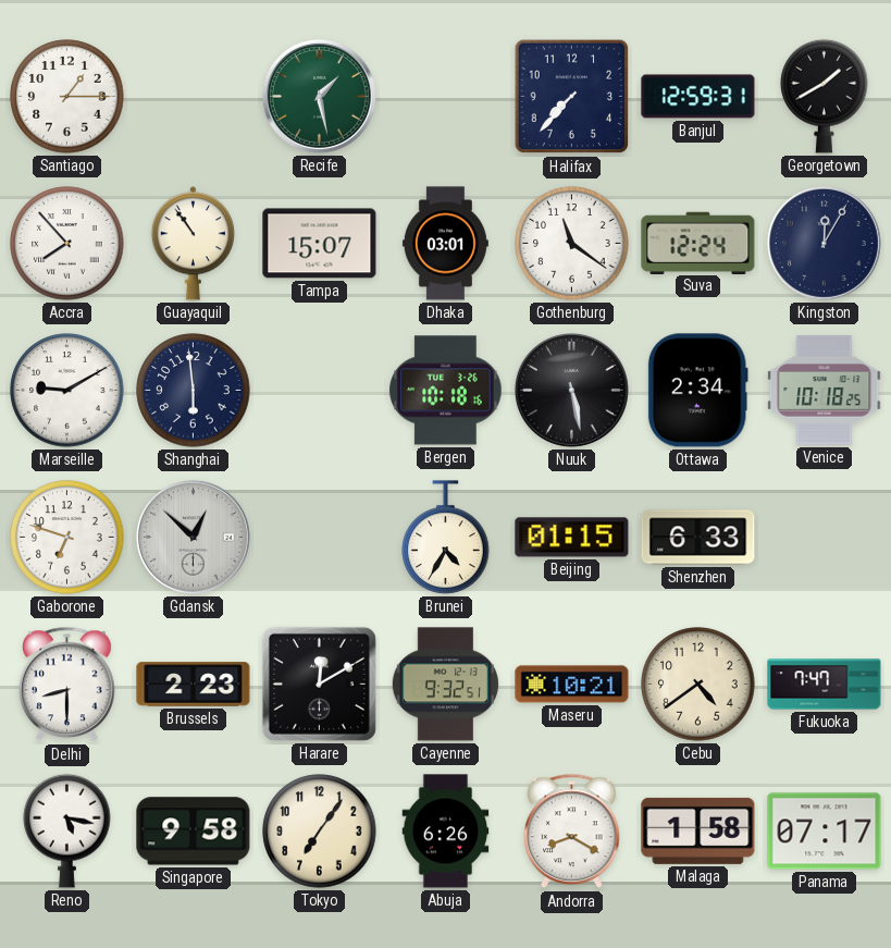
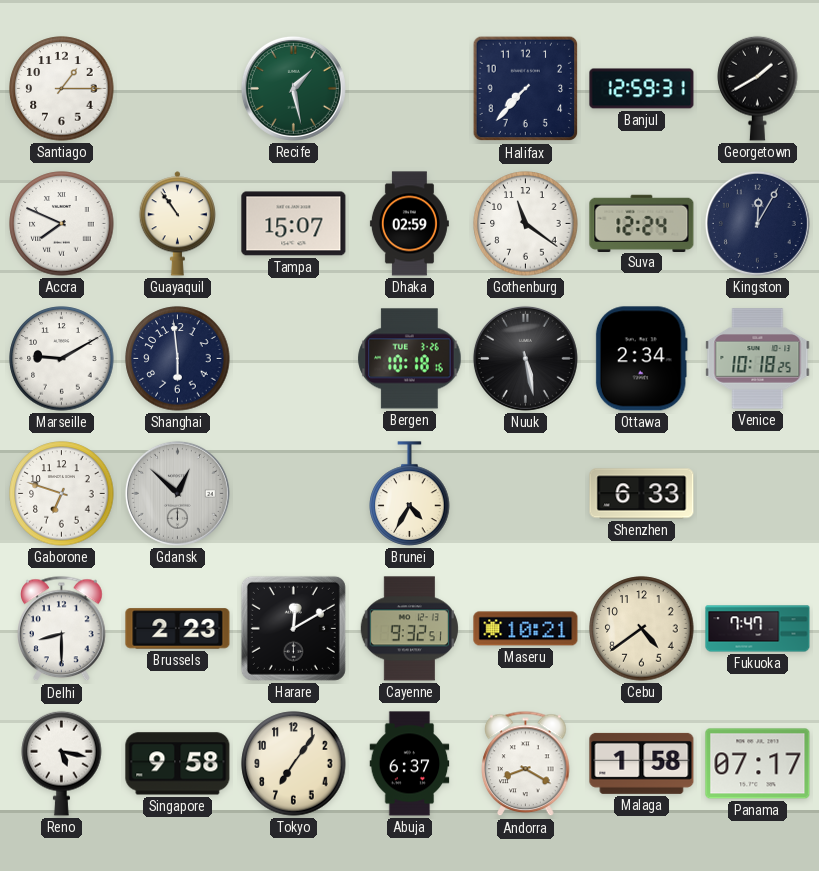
Accra: 7:53 -> 7:49 (62, 224)
Dhaka: 03:01 -> 02:59 (409, 224)
Beijing: 01:15 -> none (572, 538)
Abuja: 6:26 -> 6:37 (410, 764)
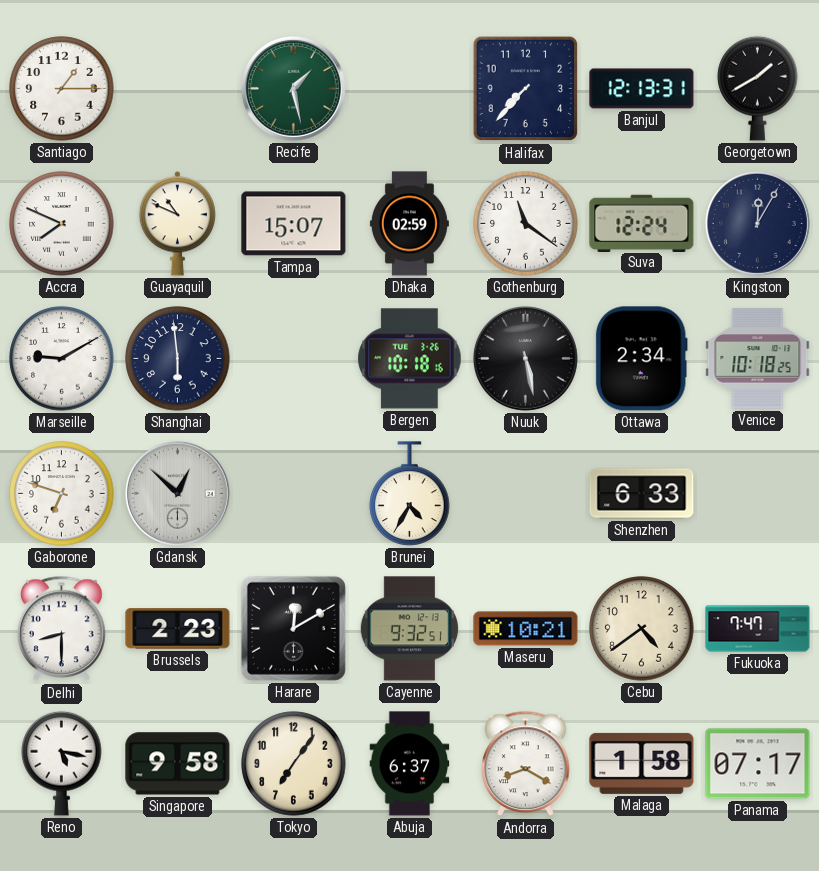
Banjul: 12:59 -> 12:13 (642, 89)
Guayaquil: 10:54 -> 10:49 (177, 224)
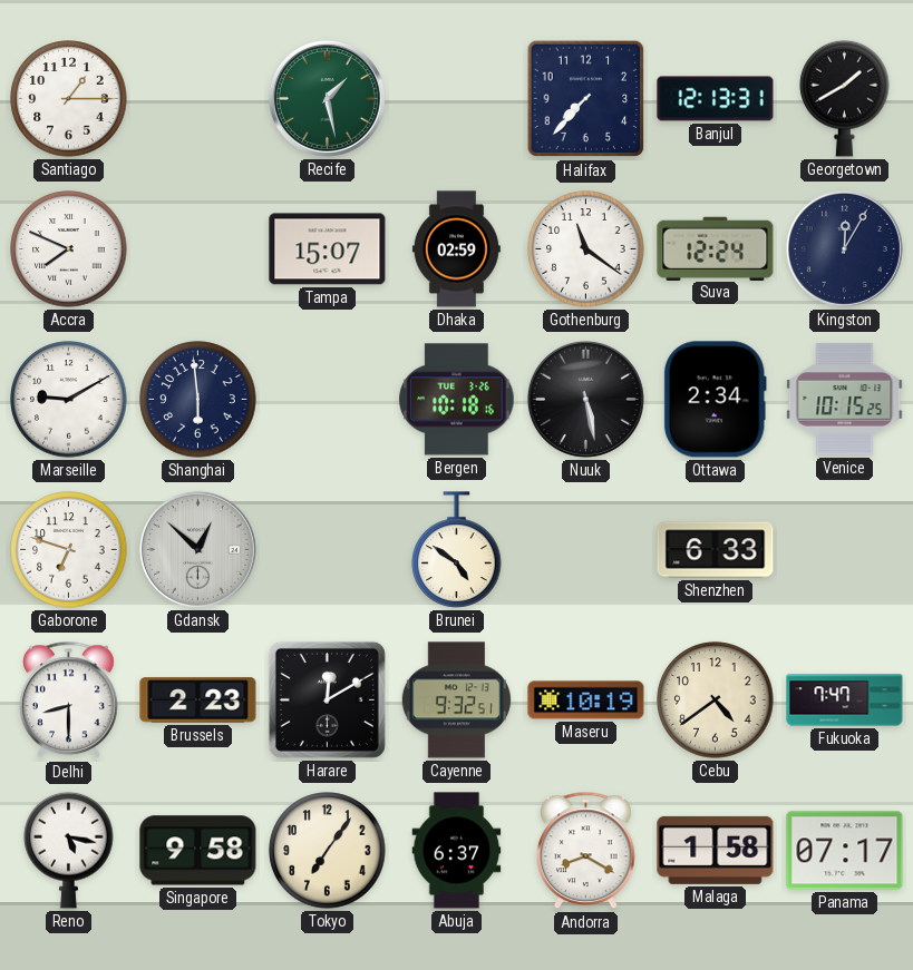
Guayaquil: 10:49 -> none (177, 224)
Venice: 10:18 -> 10:15 (845, 400)
Brunei: 4:35 -> 4:51 (457, 550)
Maseru: 10:21 -> 10:19 (586, 700)
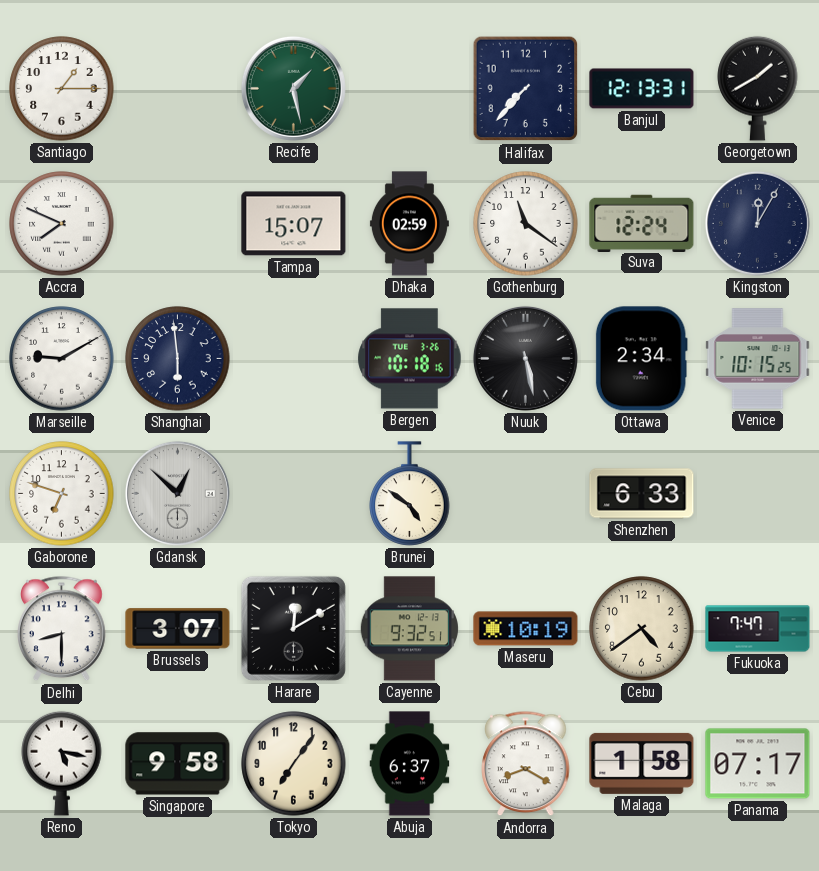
Brussels: 2:23 -> 3:07 (178, 629)
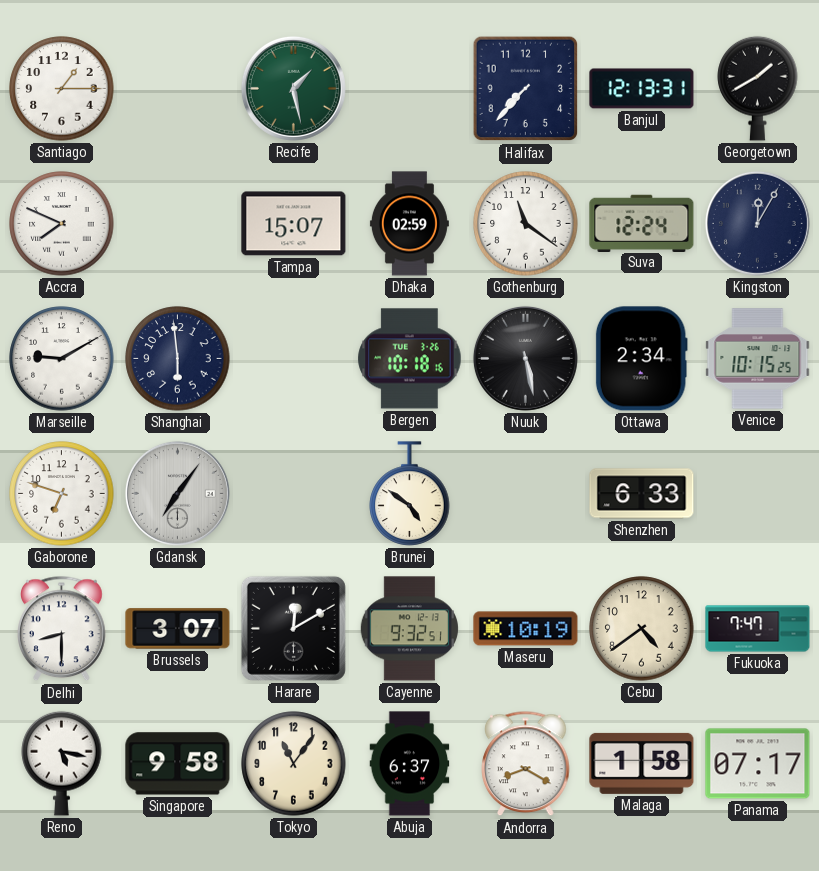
Gdansk: 12:52 -> 7:06 (177, 493)
Tokyo: 7:06 -> 11:06 (294, 764)
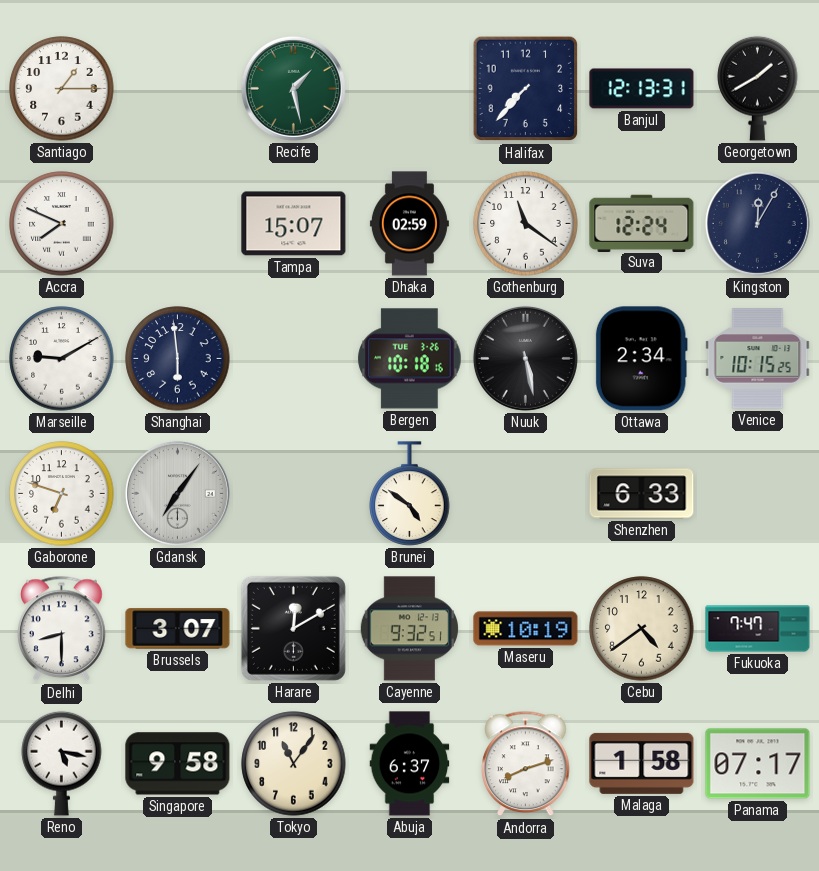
Andorra: 8:20 -> 8:12 (526, 764)
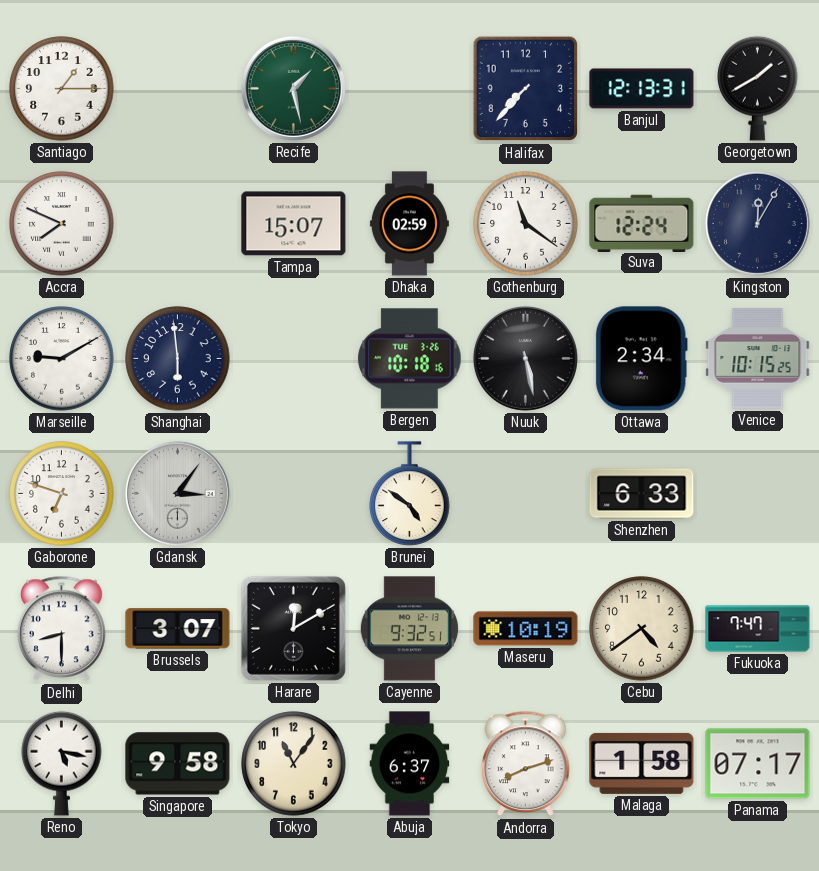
Gdansk: 7:06 -> 3:06 (177, 493)
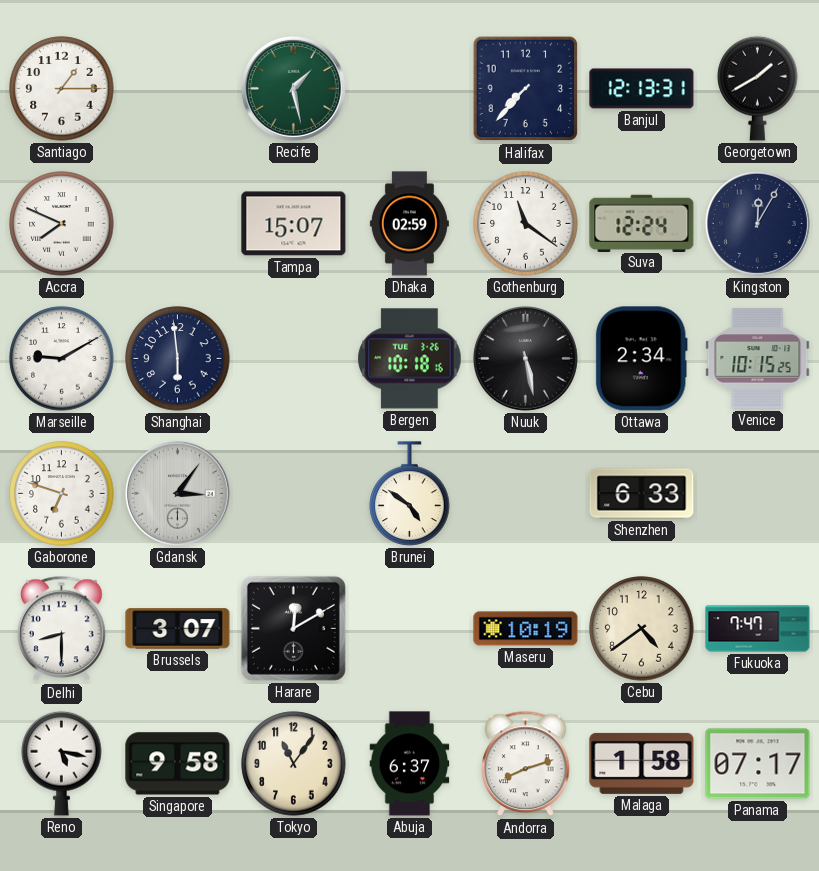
Cayenne: 9:32 -> none (409, 629)
